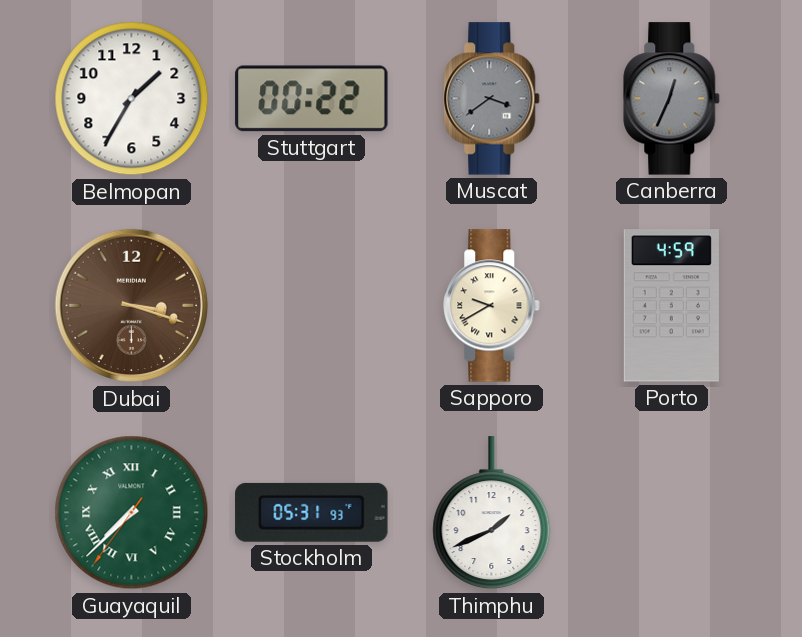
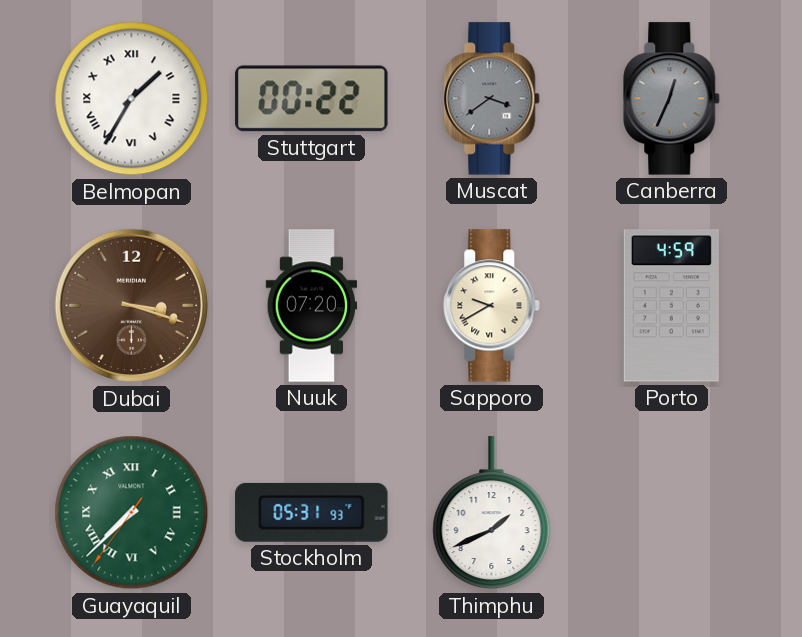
Belmopan numerals: Arabic -> Roman (132, 99)
Nuuk: none -> 07:20 (312, 306)
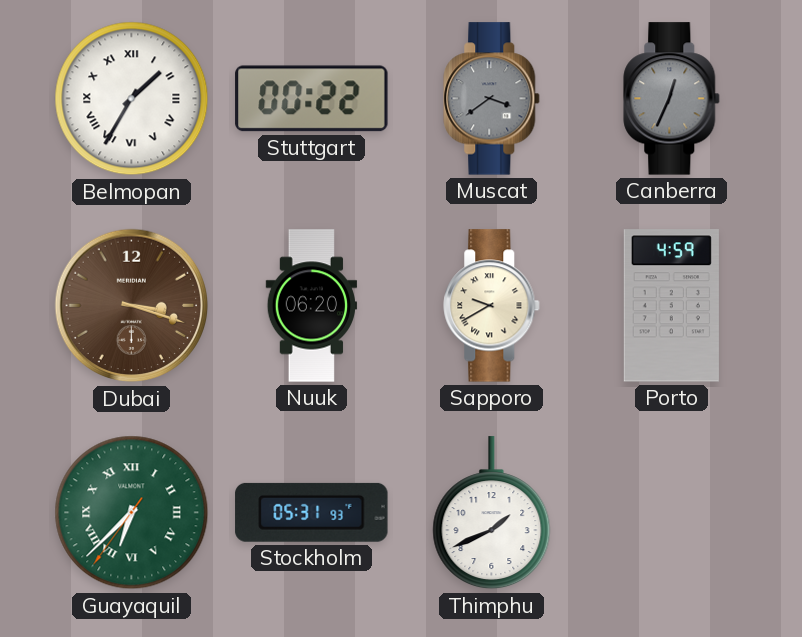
Nuuk: 07:20 -> 06:20 (312, 306)
Guayaquil: 7:37 -> 6:37 (132, 513)
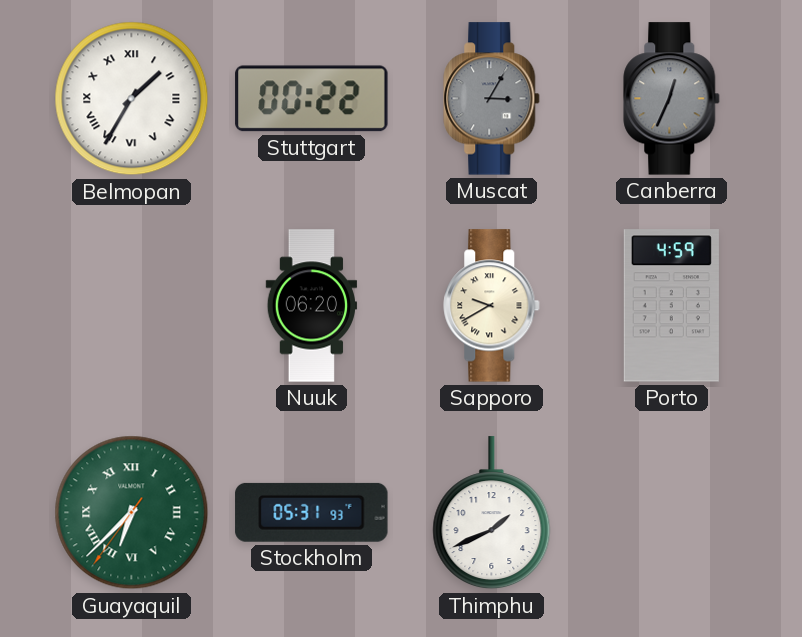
Muscat: 3:39 -> 3:05 (492, 99)
Dubai: 3:18 -> none (132, 306)
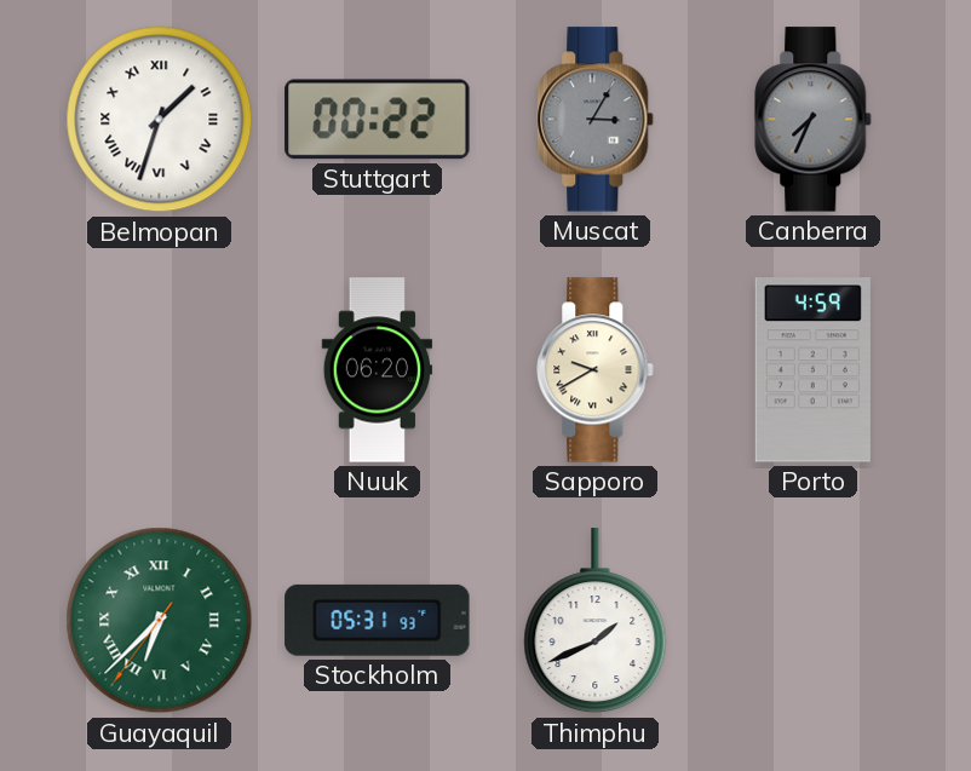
Belmopan: 1:35 -> 1:33 (160, 120)
Canberra: 12:34 -> 7:34 (814, 120)
